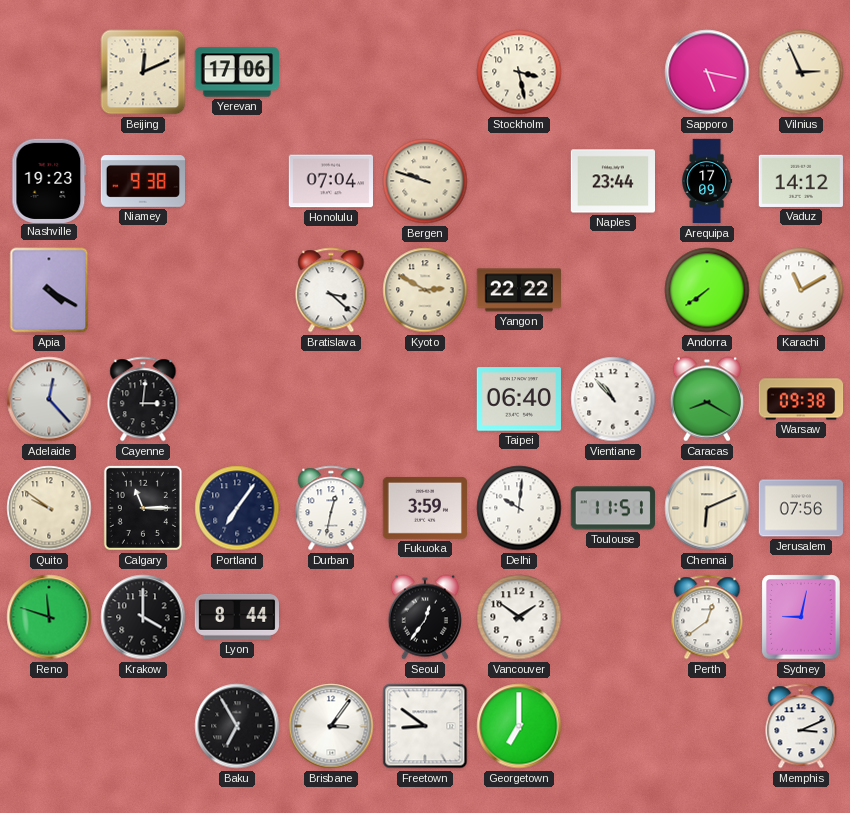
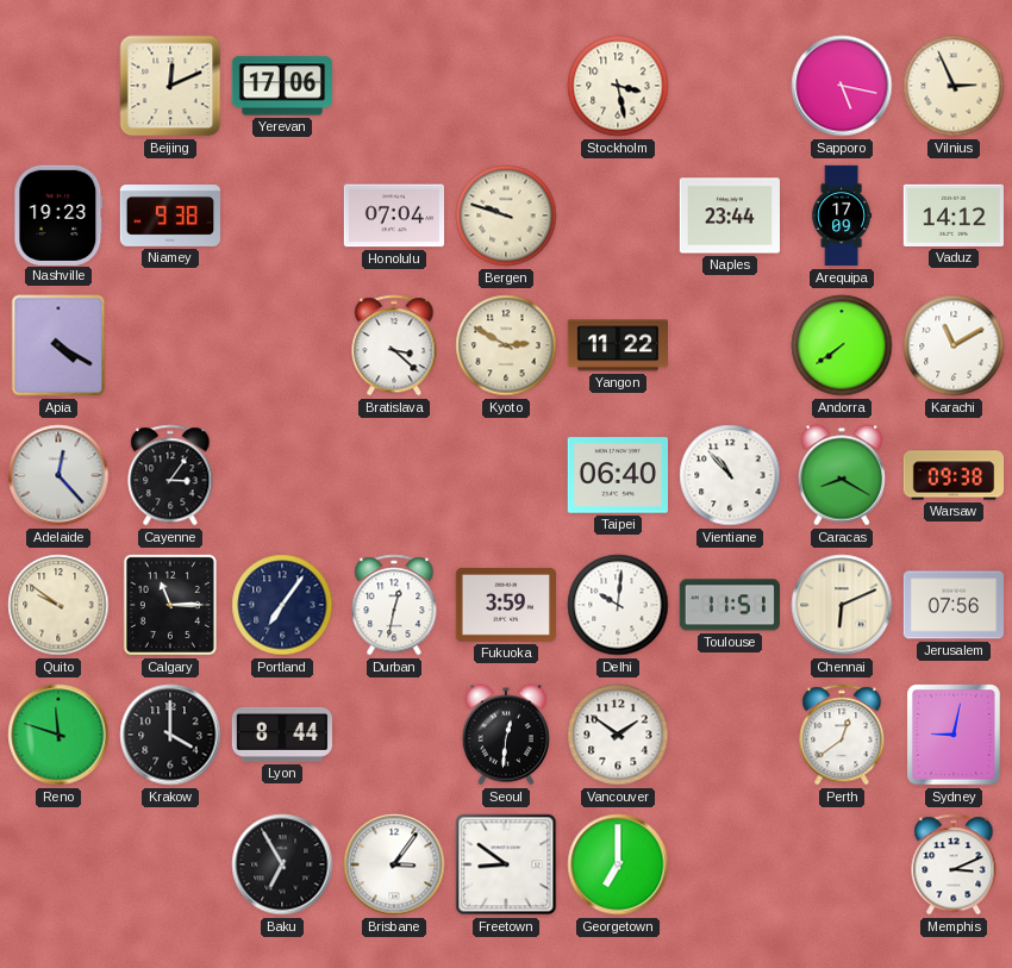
Yangon: 22:22 -> 11:22 (618, 345)
Cayenne: 3:01 -> 3:06 (170, 475)
Seoul: 12:36 -> 12:31 (506, 735)
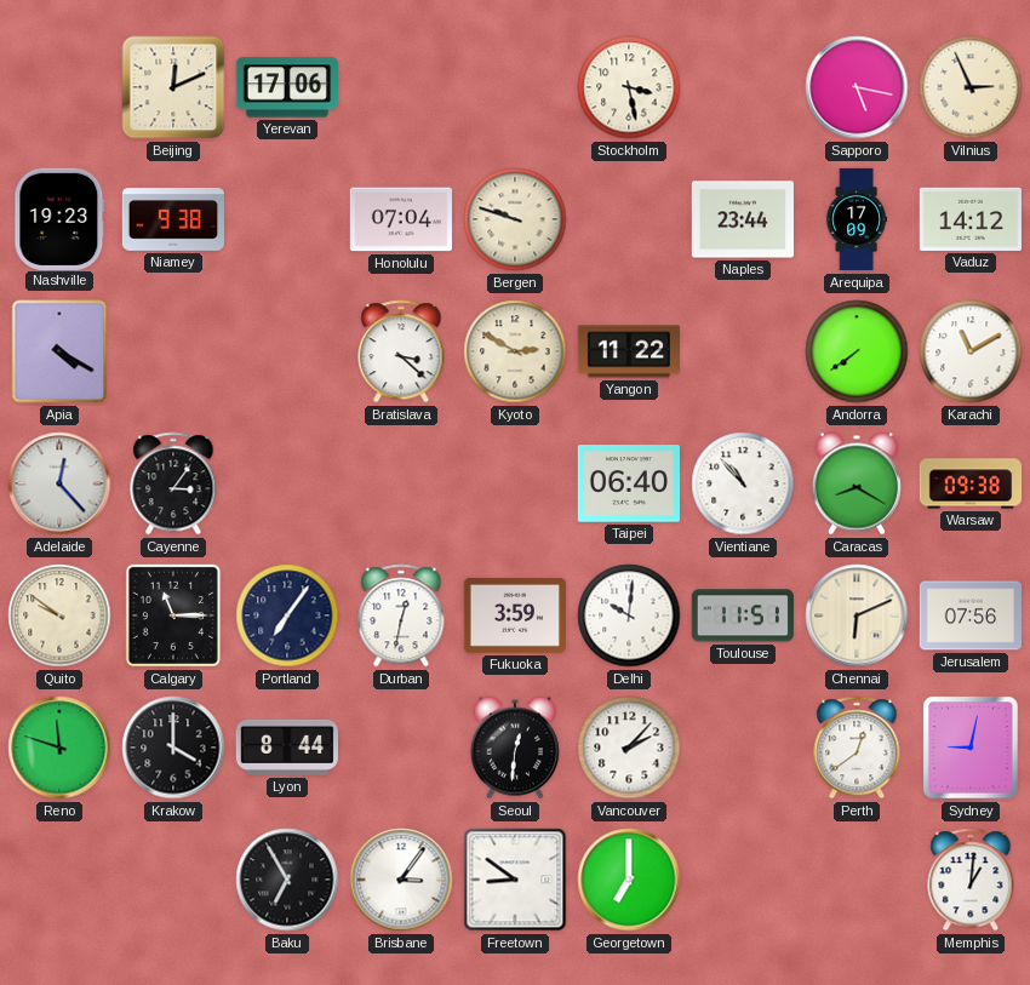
Vancouver: 1:51 -> 2:07 (629, 748)
Memphis: 3:11 -> 1:01 (971, 880)
